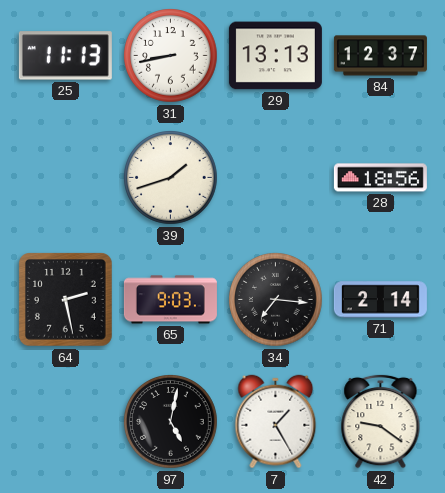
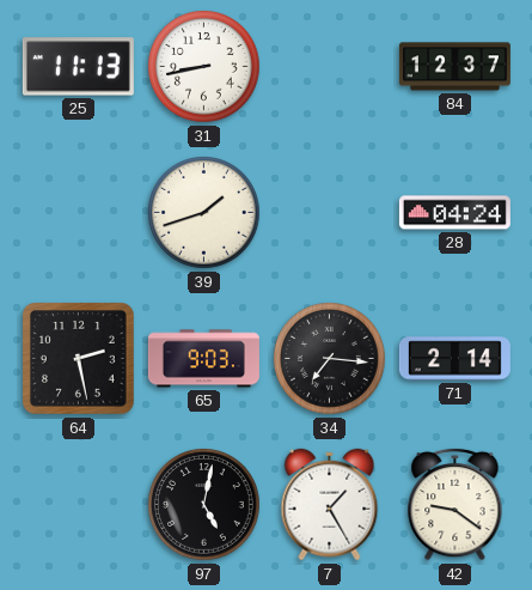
29: 13:13 -> none (275, 56)
28: 18:56 -> 04:24 (454, 213)
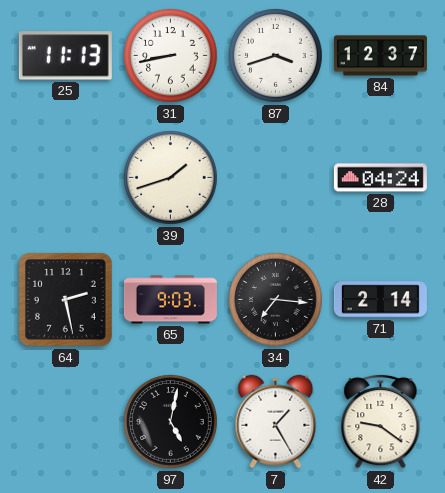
87: none -> 3:42 (276, 56)
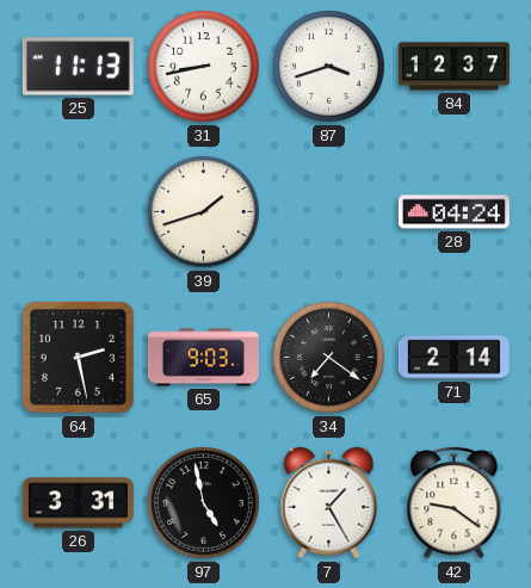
34: 7:16 -> 7:21 (329, 358)
26: none -> 3:31 (78, 503)
97: 5:02 -> 4:58 (204, 503)
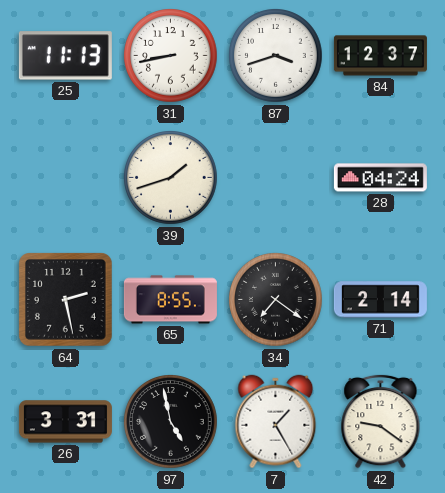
65: 9:03 -> 8:55 (170, 300)
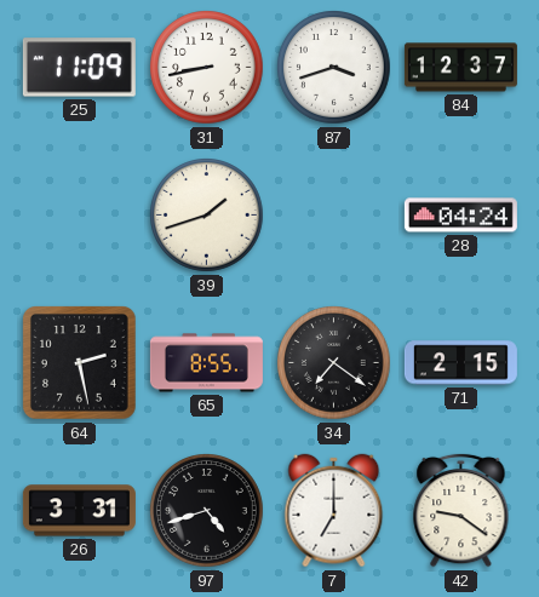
25: 11:13 -> 11:09 (79, 68)
71: 2:14 -> 2:15 (460, 363)
97: 4:58 -> 4:42 (207, 511)
7: 1:25 -> 7:00 (334, 511)
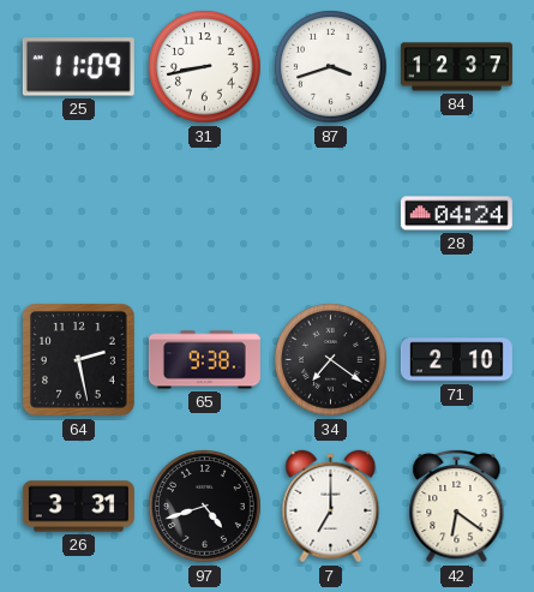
39: 1:42 -> none (207, 216)
65: 8:55 -> 9:38 (204, 360)
71: 2:15 -> 2:10 (456, 360)
42: 9:21 -> 6:21 (457, 506)
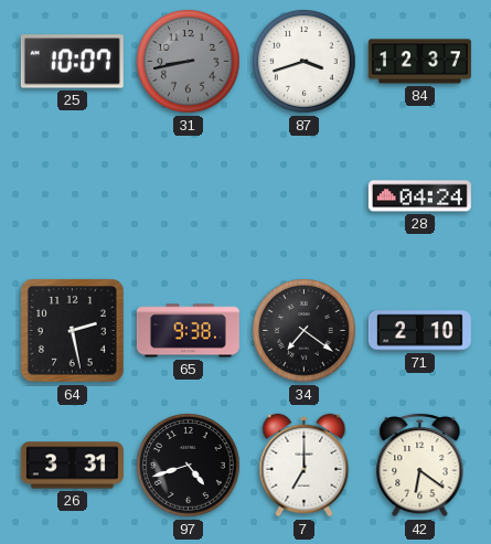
25: 11:09 -> 10:07 (72, 62)
31 dial: white -> grey (189, 62)
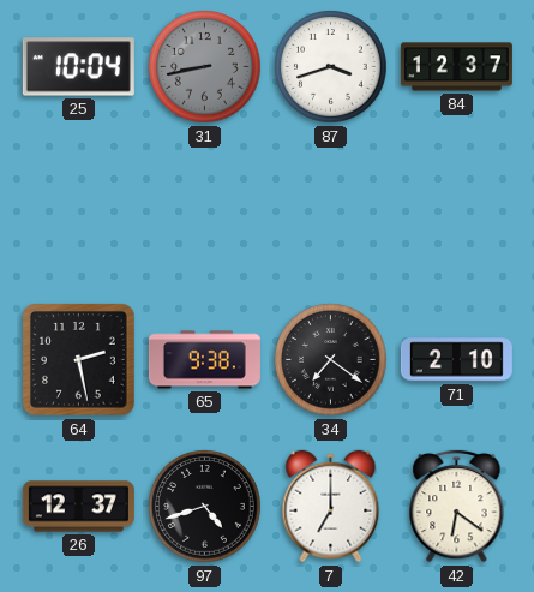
25: 10:07 -> 10:04 (78, 67)
28: 04:24 -> none (419, 196)
26: 3:31 -> 12:37 (78, 507)
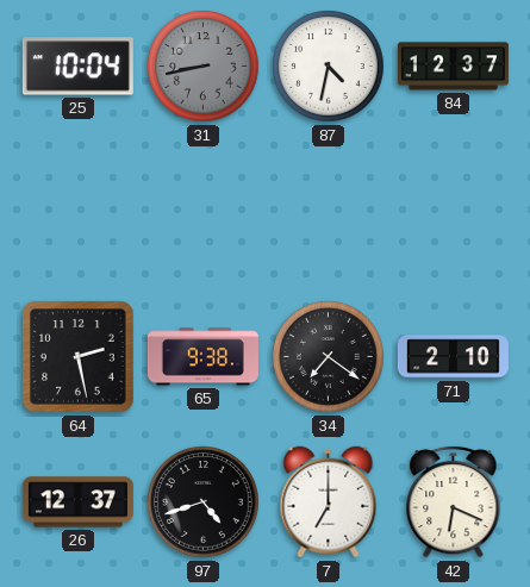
87: 3:42 -> 4:32 (329, 67)
42: 6:21 -> 6:19 (454, 501)
